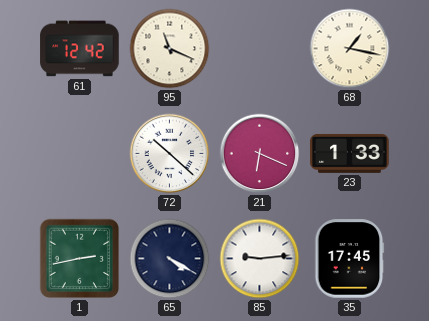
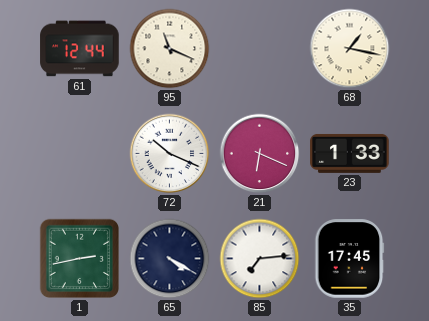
61: 12:42 -> 12:44 (80, 49)
72: 10:22 -> 10:19 (170, 154)
85: 9:14 -> 7:14 (260, 259)
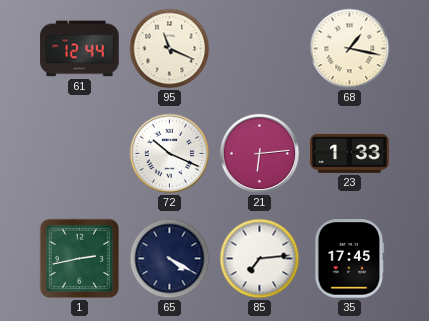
21: 6:19 -> 6:14 (260, 154)
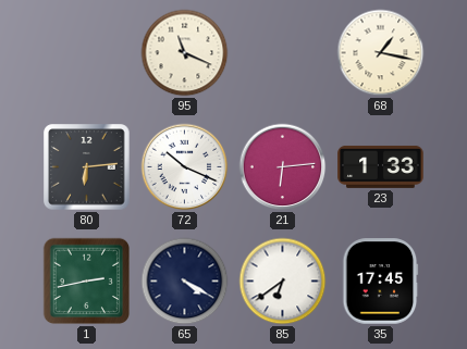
61: 12:44 -> none (80, 49)
80: none -> 6:14 (87, 167)
85: 7:14 -> 6:39 (283, 282)
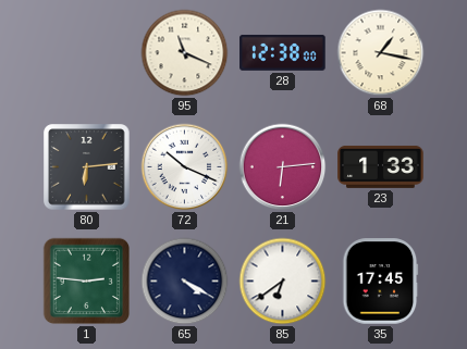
28: none -> 12:38 (283, 52)
1: 2:43 -> 2:46 (87, 282)
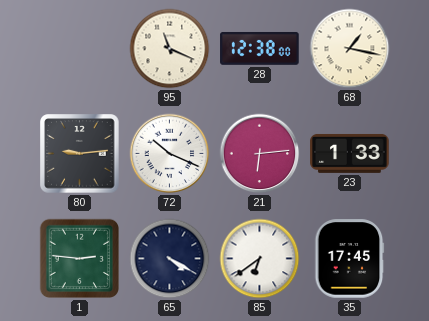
80: 6:14 -> 9:14 (80, 154)
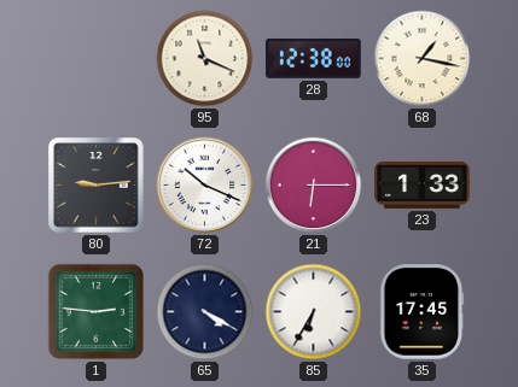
21: 6:14 -> 6:15 (314, 186)
85: 6:39 -> 6:35 (314, 312)
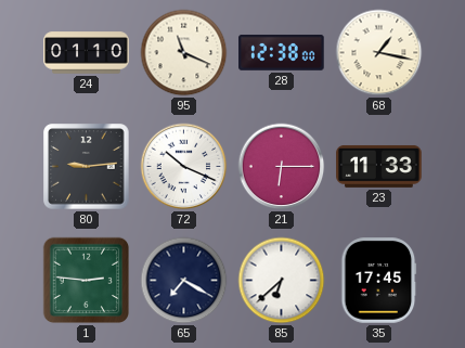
24: none -> 01:10 (87, 53)
23: 1:33 -> 11:33 (379, 166)
65: 4:20 -> 7:20 (184, 281)
85: 6:35 -> 6:38 (282, 281)
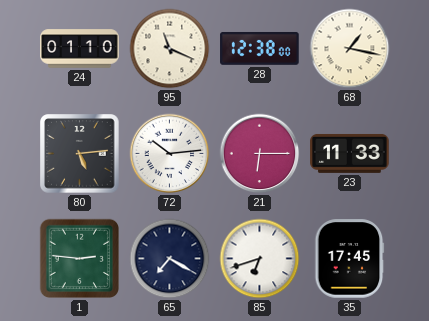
80: 9:14 -> 5:14 (80, 154)
72: 10:19 -> 10:14 (170, 154)
85: 6:38 -> 6:42 (260, 259)
